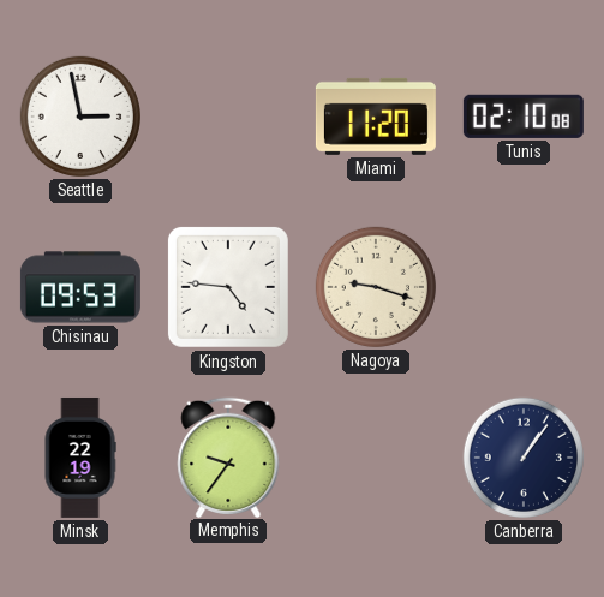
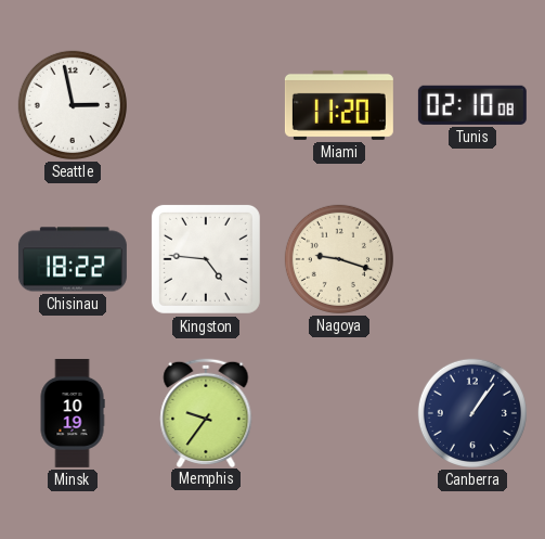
Chisinau: 09:53 -> 18:22 (73, 259)
Minsk: 22:19 -> 10:19 (73, 413)
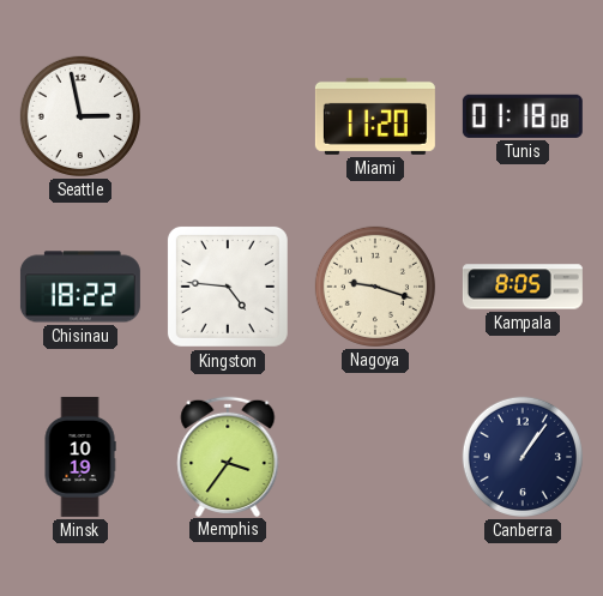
Tunis: 02:10 -> 01:18 (523, 116)
Kampala: none -> 8:05 (523, 287)
Memphis: 9:36 -> 3:36 (228, 456)
